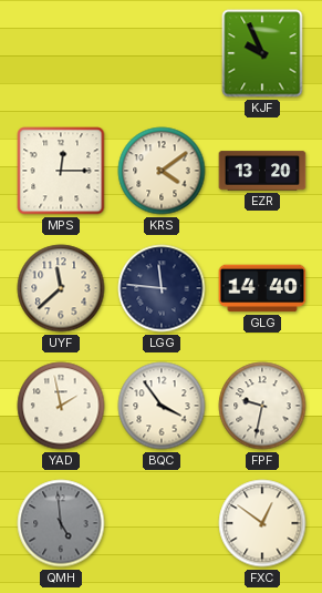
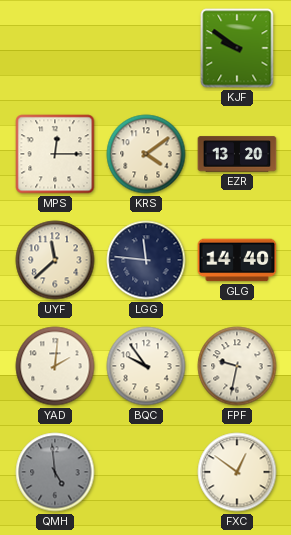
KJF: 9:56 -> 9:51 (237, 48)
YAD: 1:58 -> 2:01 (55, 366)
BQC: 3:54 -> 9:54 (146, 366)
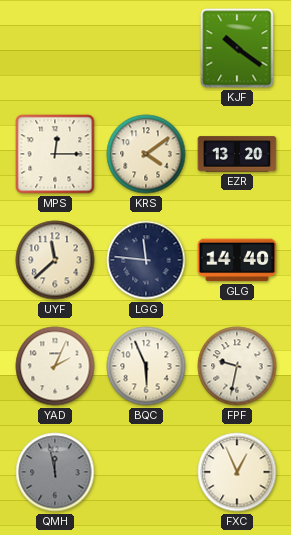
KJF: 9:51 -> 10:21 (237, 48)
YAD: 2:01 -> 2:04 (55, 366)
BQC: 9:54 -> 5:56 (146, 366)
QMH: 4:59 -> 11:58 (55, 472)
FXC: 12:51 -> 12:56 (237, 472)
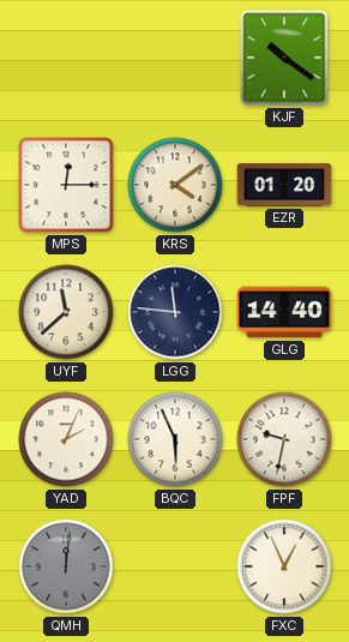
EZR: 13:20 -> 01:20 (284, 185)
QMH: 11:58 -> 12:01 (66, 566)
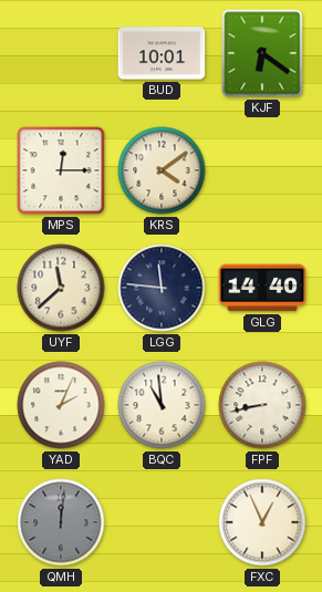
BUD: none -> 10:01 (162, 53)
KJF: 10:21 -> 6:21 (262, 53)
EZR: 01:20 -> none (284, 185)
BQC: 5:56 -> 10:59 (162, 405)
FPF: 9:32 -> 8:43 (262, 405)
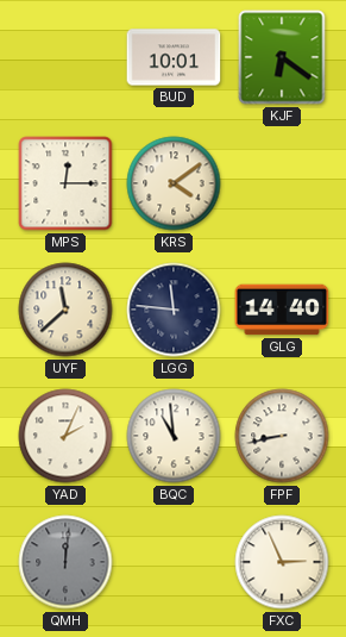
FXC: 12:56 -> 2:56 (282, 562)
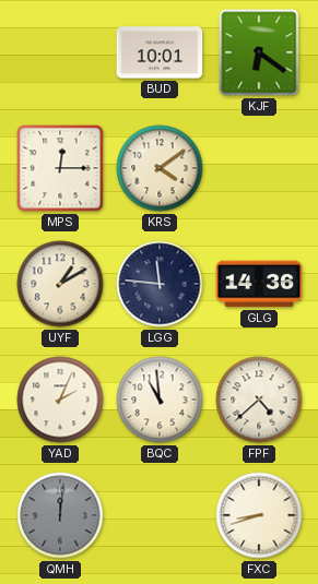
UYF: 11:38 -> 1:10 (60, 284)
GLG: 14:40 -> 14:36 (259, 284)
FPF: 8:43 -> 4:38 (259, 400)
FXC: 2:56 -> 8:42 (259, 515)
